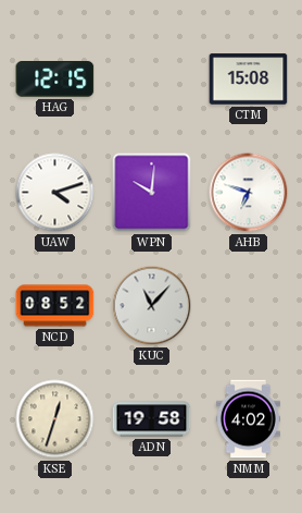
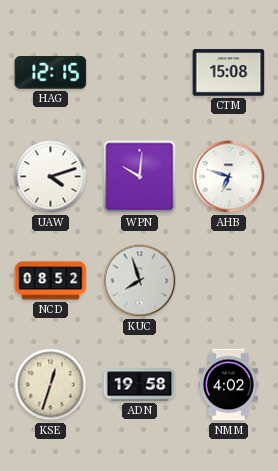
KUC: 11:07 -> 7:57 (140, 281)
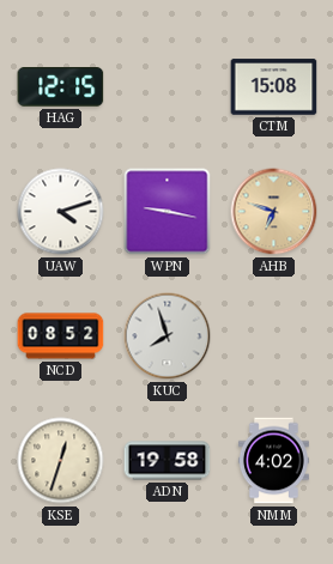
WPN: 10:01 -> 9:17 (168, 212)
AHB dial: white -> champagne (274, 212)
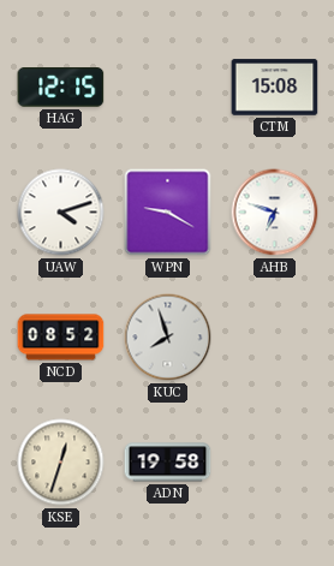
WPN: 9:17 -> 9:20 (168, 213)
AHB dial: champagne -> white (275, 213)
NMM: 4:02 -> none (273, 461)
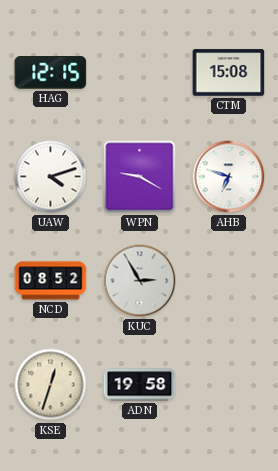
KUC: 7:57 -> 2:55 (140, 281)
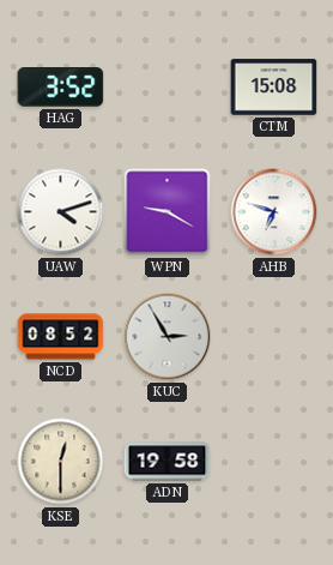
HAG: 12:15 -> 3:52 (61, 88)
KSE: 12:33 -> 12:30 (61, 462)
